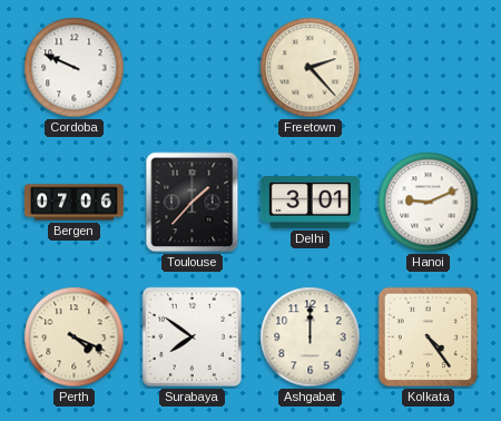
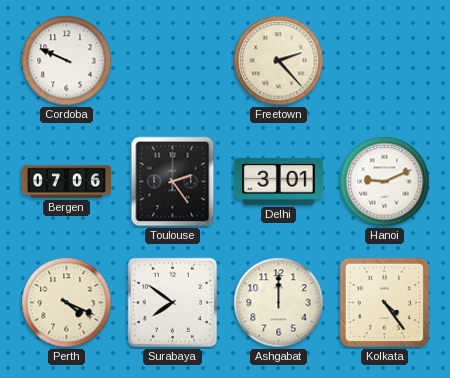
Toulouse: 1:37 -> 2:24 (173, 182)
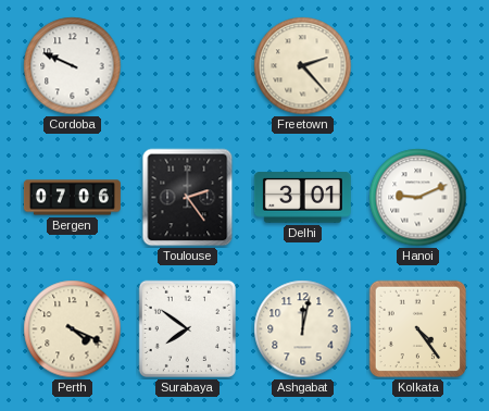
Ashgabat: 12:00 -> 12:02 (303, 329)
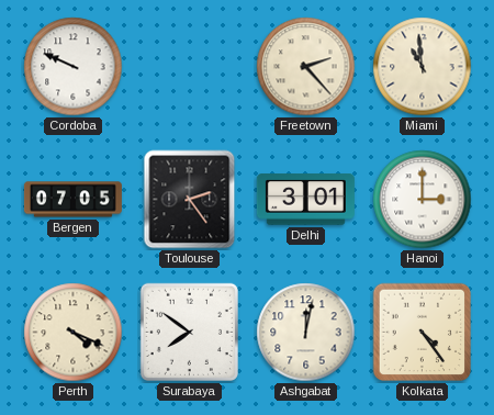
Miami: none -> 10:59 (423, 67)
Bergen: 07:06 -> 07:05 (72, 200)
Hanoi: 9:11 -> 3:00 (423, 200)
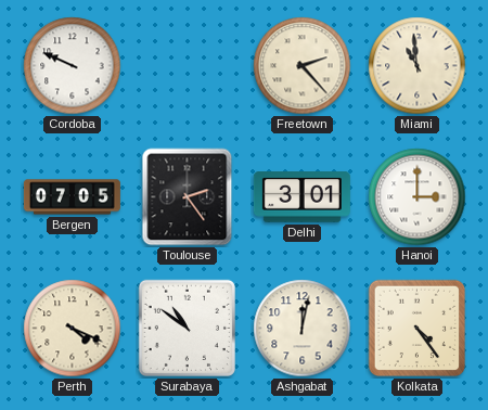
Surabaya: 7:51 -> 10:51 (187, 328)
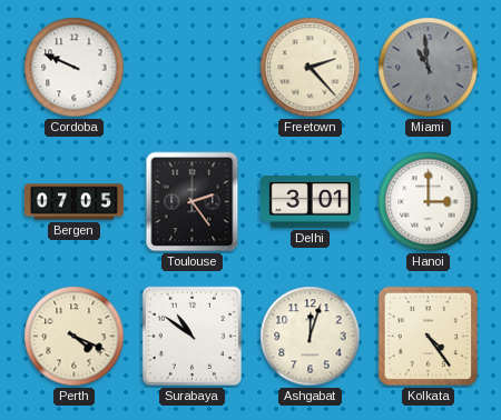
Miami dial: cream -> grey (429, 68)
Ashgabat: 12:02 -> 12:03 (311, 337)
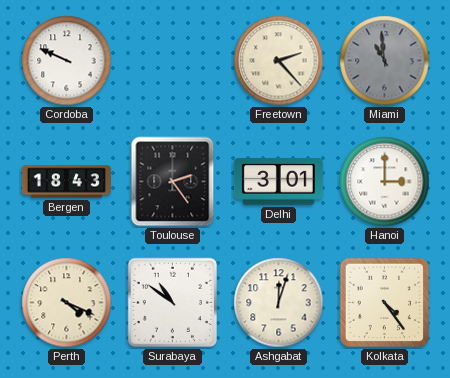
Bergen: 07:05 -> 18:43 (66, 182)
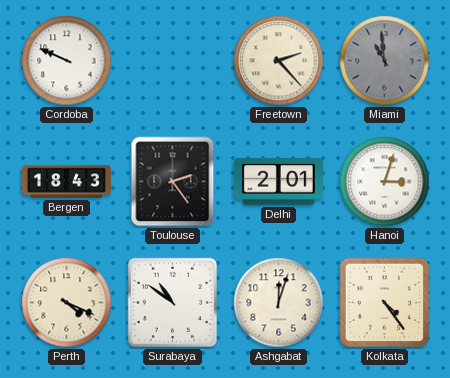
Delhi: 3:01 -> 2:01 (278, 182)
Hanoi: 3:00 -> 3:03 (385, 182)
